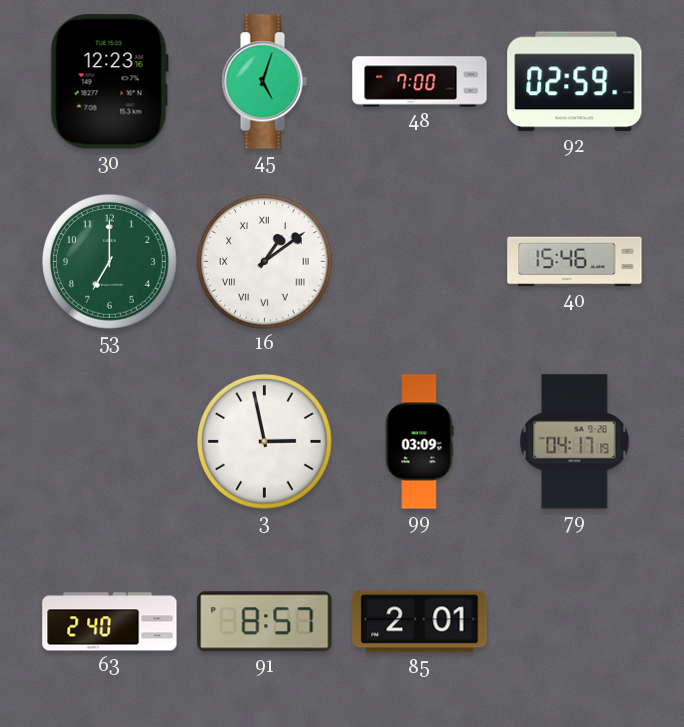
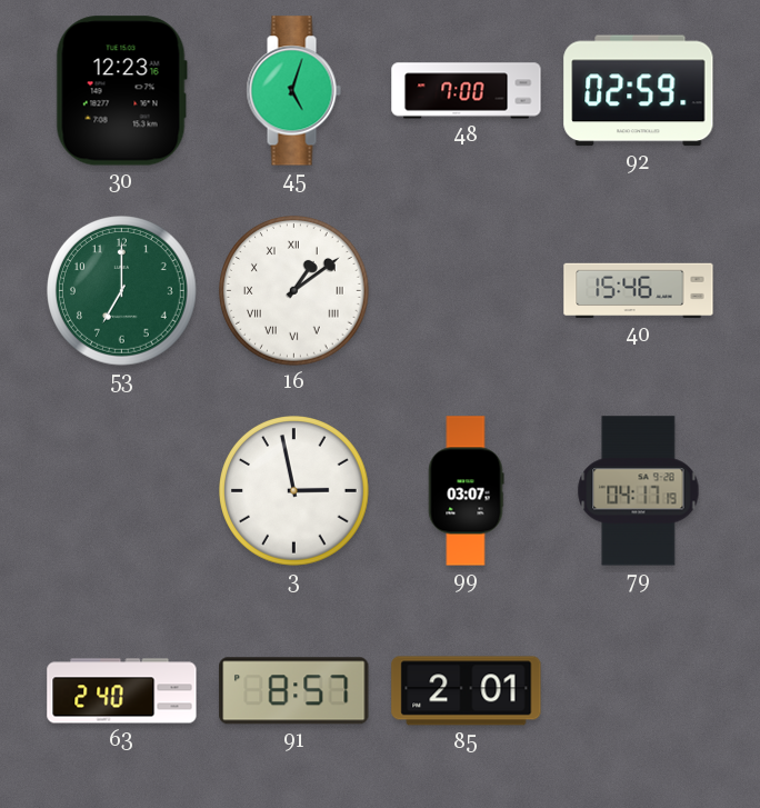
99: 03:09 -> 03:07 (466, 491)
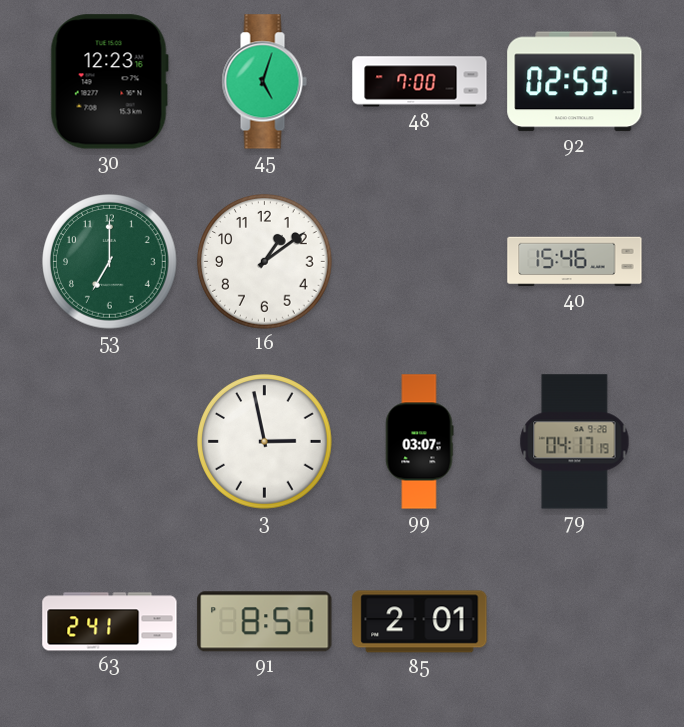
16 numerals: Roman -> Arabic (265, 262)
63: 2:40 -> 2:41 (110, 622)
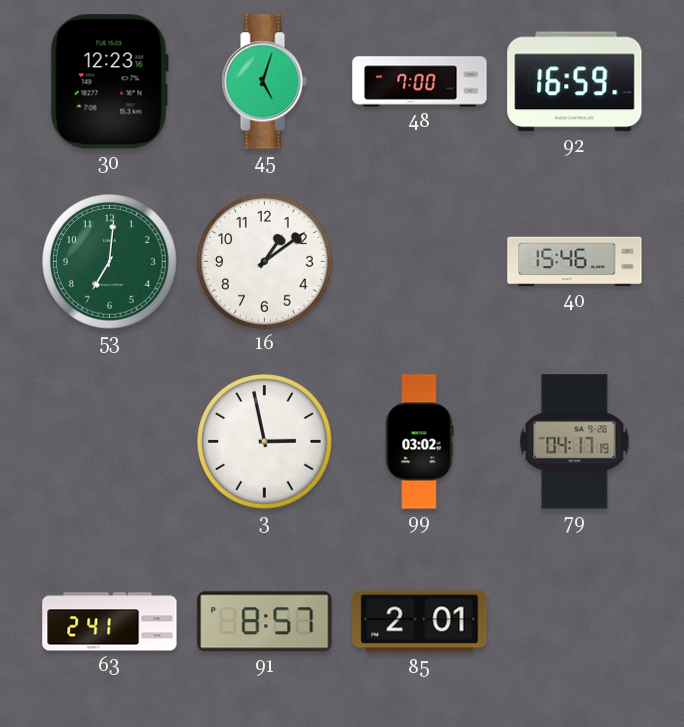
92: 02:59 -> 16:59 (575, 82)
53: 7:00 -> 7:01 (110, 262)
99: 03:07 -> 03:02 (419, 442)
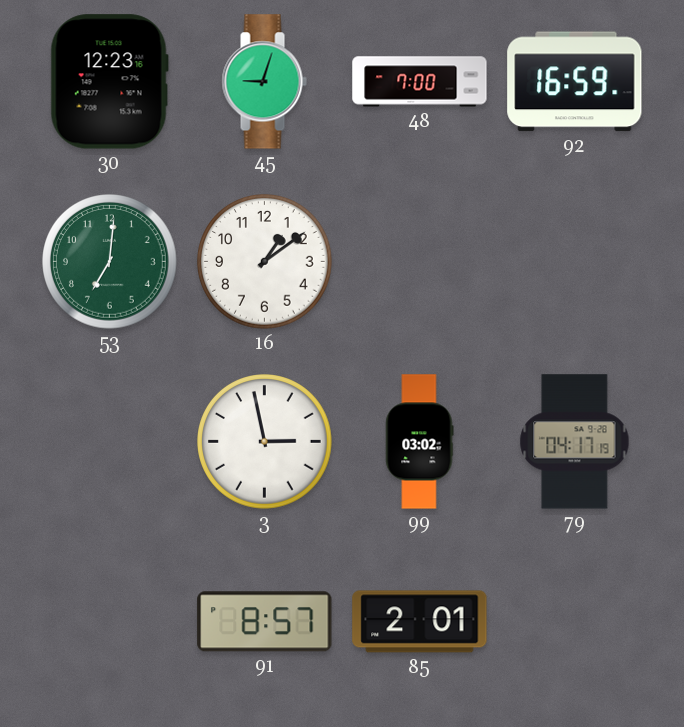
45: 5:03 -> 9:03 (264, 82)
40: 15:46 -> none (575, 262)
63: 2:41 -> none (110, 622)
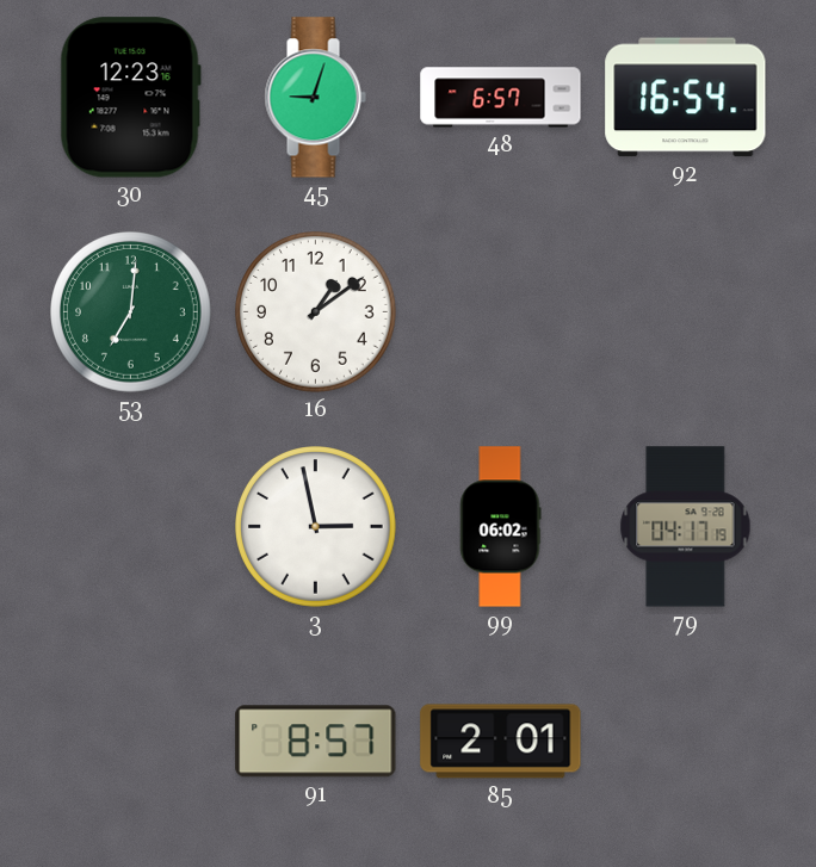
48: 7:00 -> 6:57 (501, 98)
92: 16:59 -> 16:54 (686, 98)
99: 03:02 -> 06:02 (500, 527)
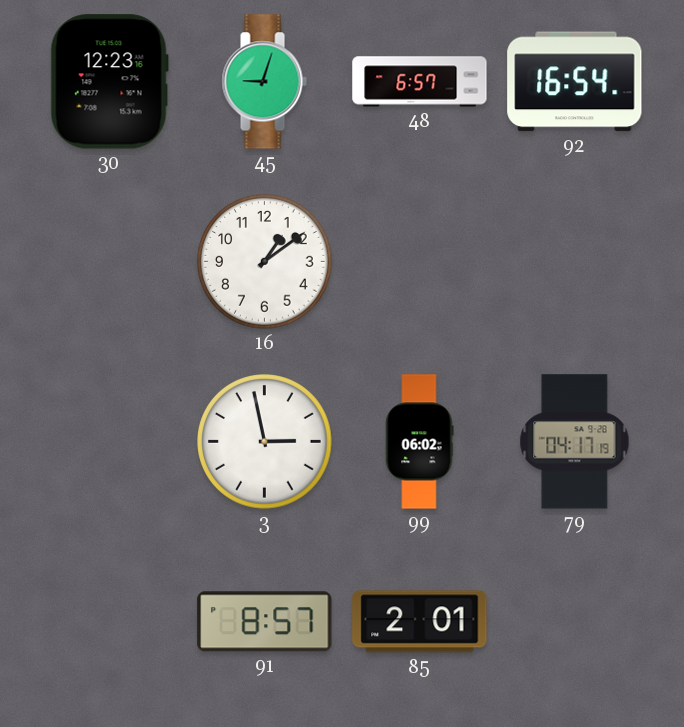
53: 7:01 -> none (131, 312)
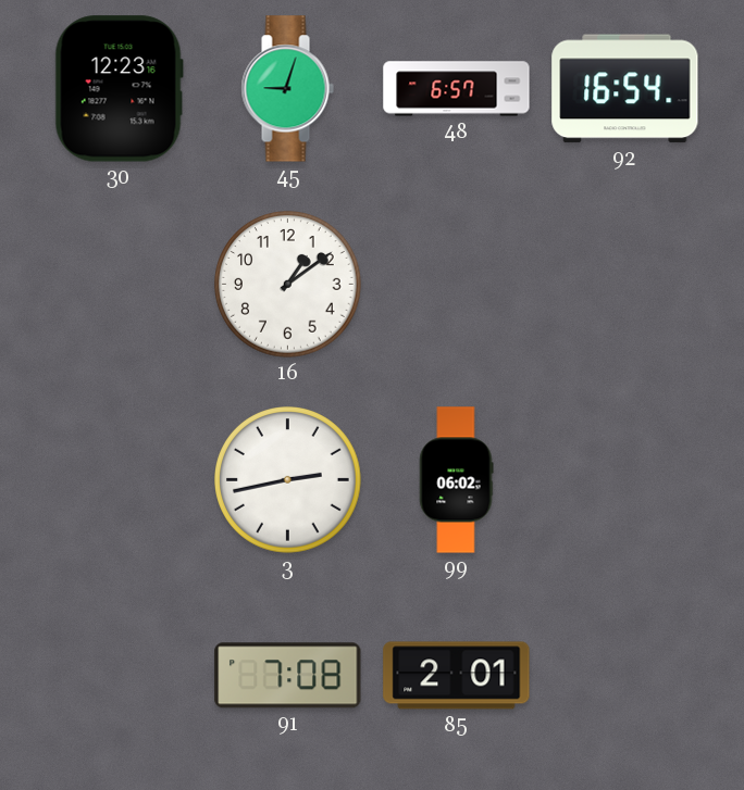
3: 2:58 -> 2:43 (288, 480)
79: 04:17 -> none (575, 442)
91: 8:57 -> 7:08 (288, 676)
